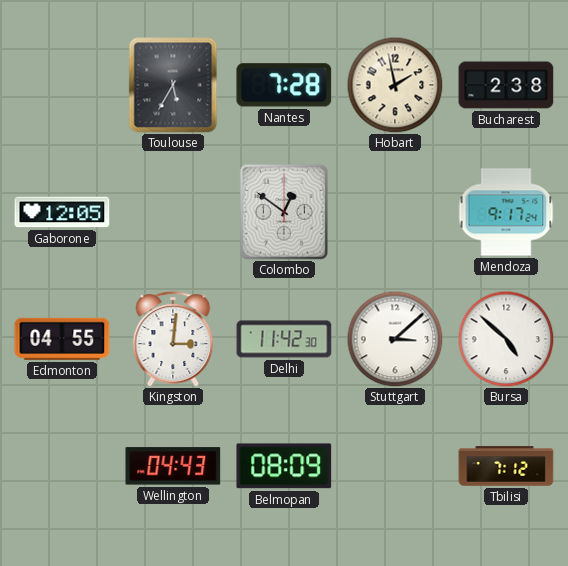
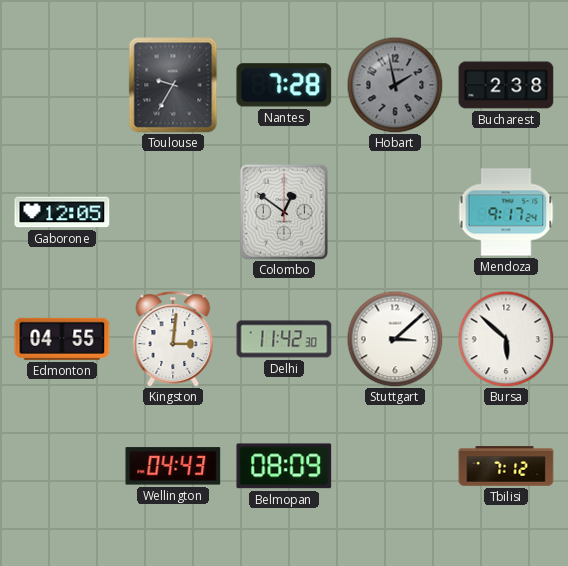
Toulouse: 5:35 -> 9:35 (173, 85)
Hobart dial: cream -> grey (395, 85)
Bursa: 4:52 -> 5:52 (506, 339)
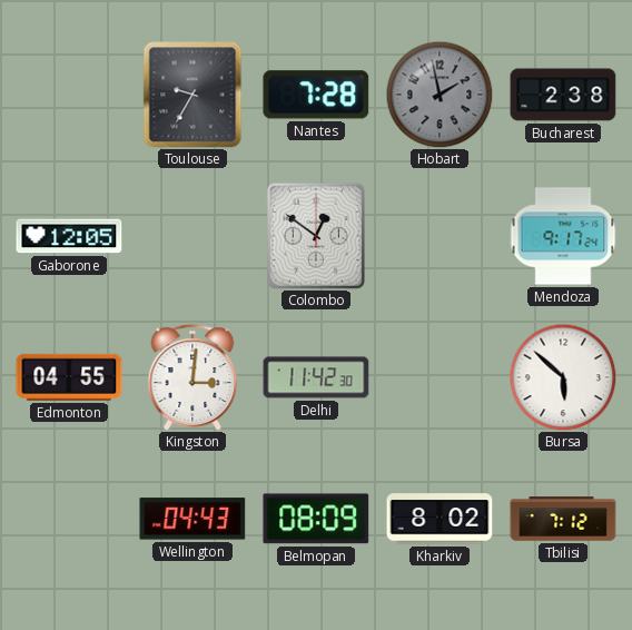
Stuttgart: 3:08 -> none (395, 339)
Kharkiv: none -> 8:02 (440, 519)
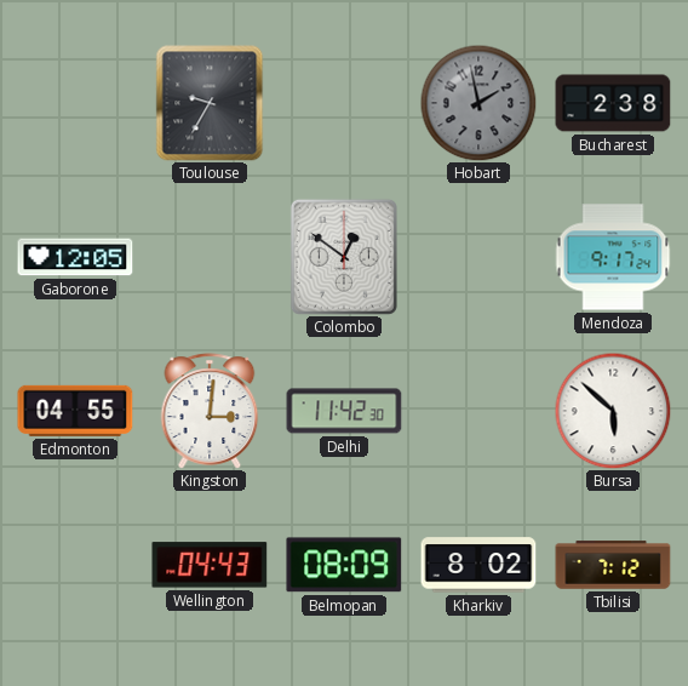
Nantes: 7:28 -> none (316, 95)
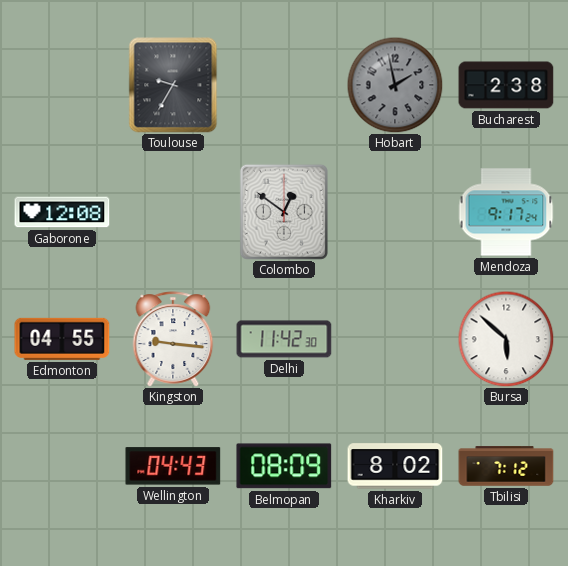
Gaborone: 12:05 -> 12:08 (62, 212)
Kingston: 3:01 -> 9:16 (173, 339)
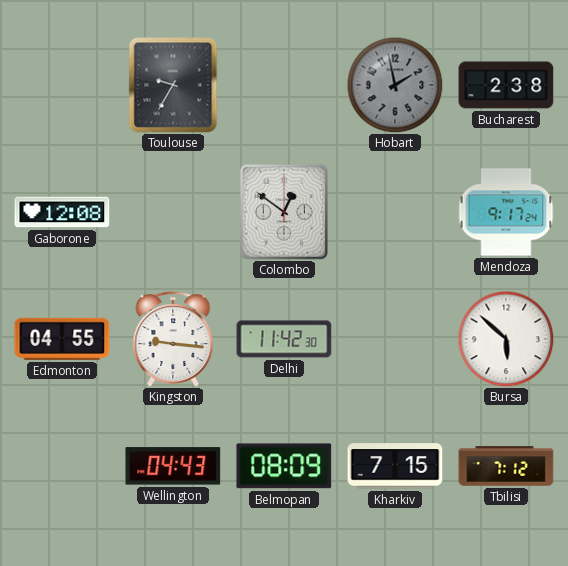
Kharkiv: 8:02 -> 7:15 (395, 466)
